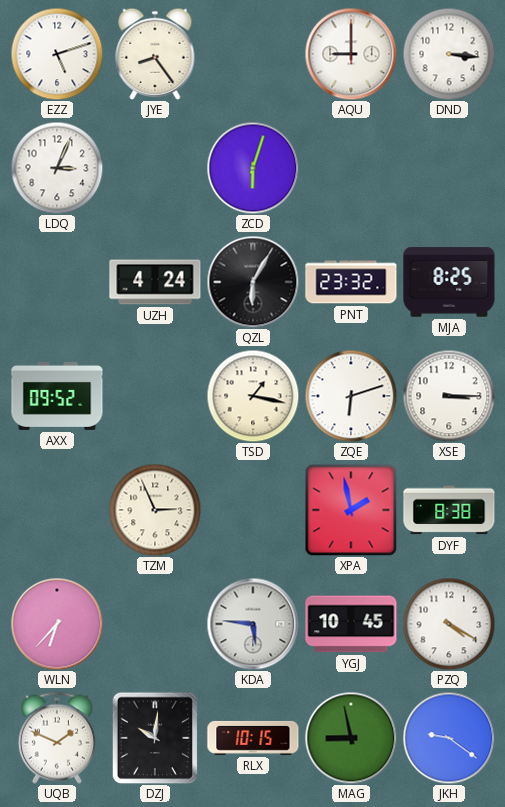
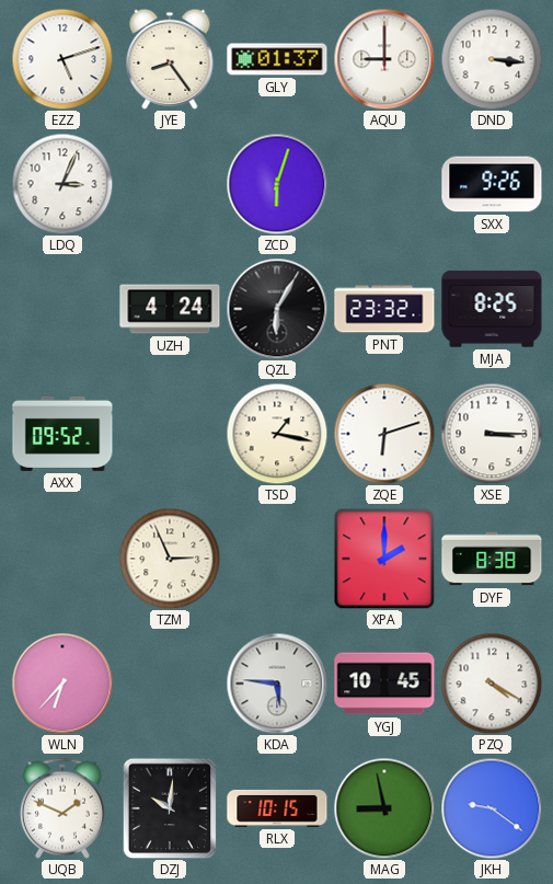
GLY: none -> 01:37 (277, 59)
SXX: none -> 9:26 (492, 184)
XPA: 1:58 -> 2:00 (384, 559)
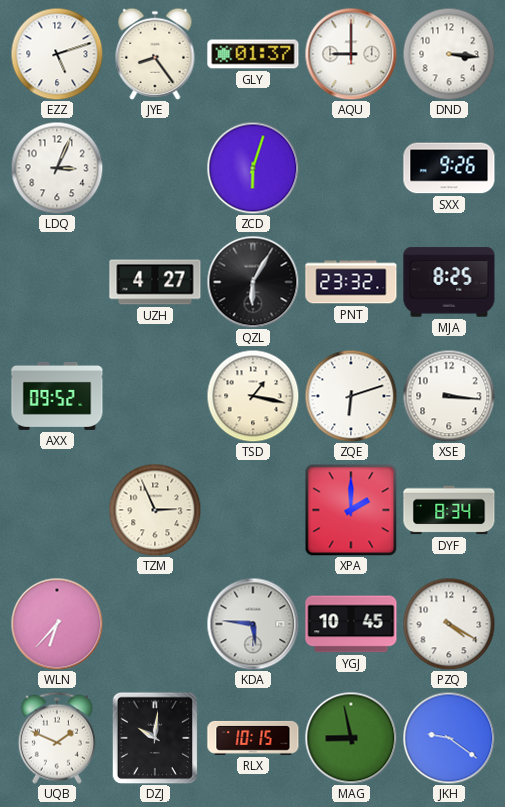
UZH: 4:24 -> 4:27 (155, 282)
XSE: 3:15 -> 3:16 (449, 396)
DYF: 8:38 -> 8:34 (449, 510)
